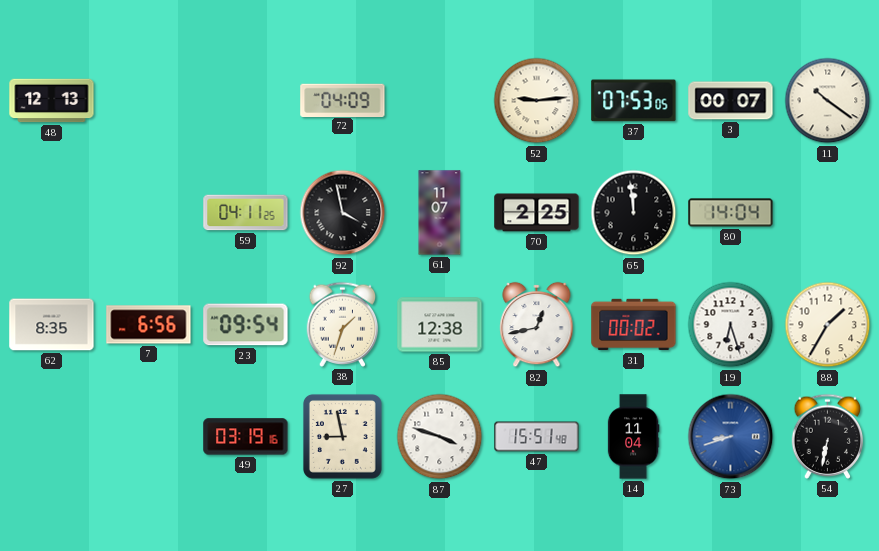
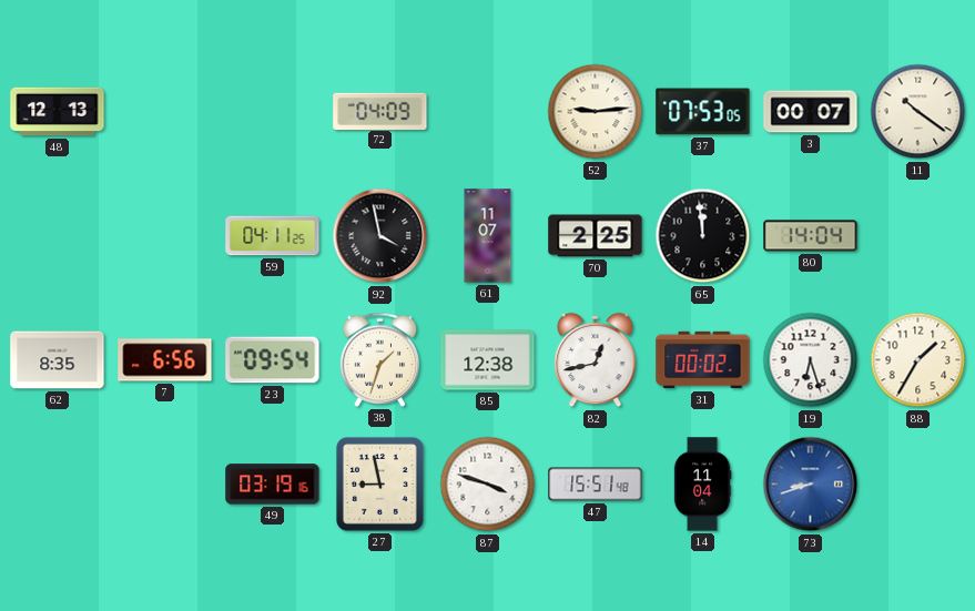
54: 6:32 -> none (828, 436)
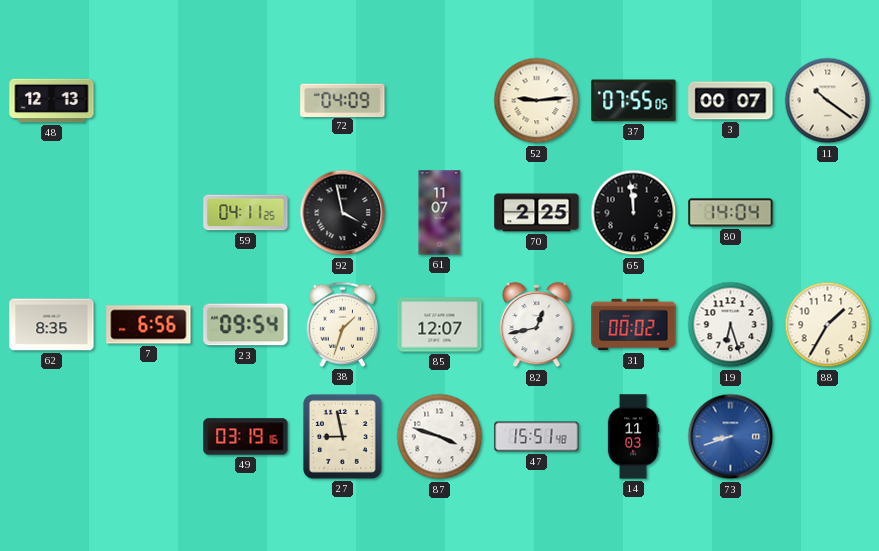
37: 07:53 -> 07:55 (634, 101)
85: 12:38 -> 12:07 (440, 325)
14: 11:04 -> 11:03 (633, 437)
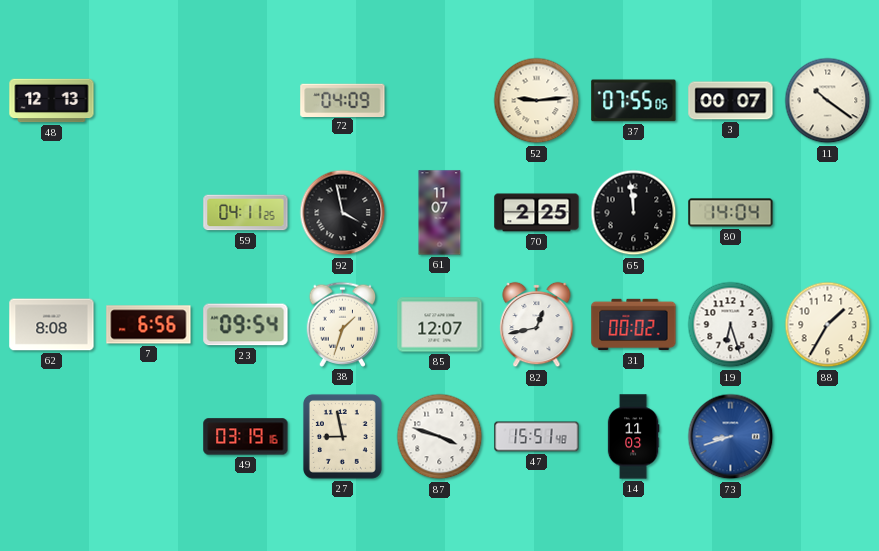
62: 8:35 -> 8:08 (52, 325)
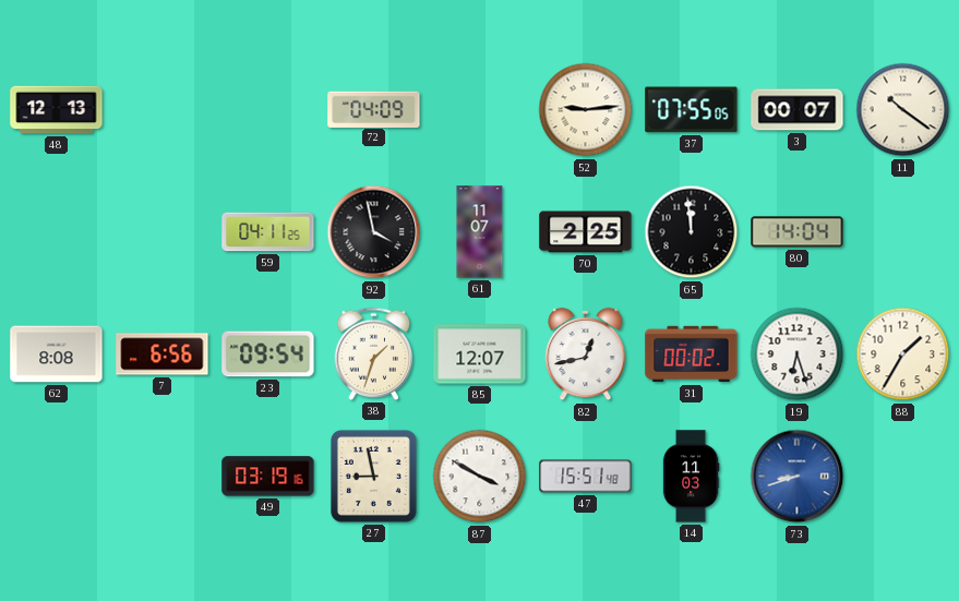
87: 3:48 -> 3:50 (480, 477)
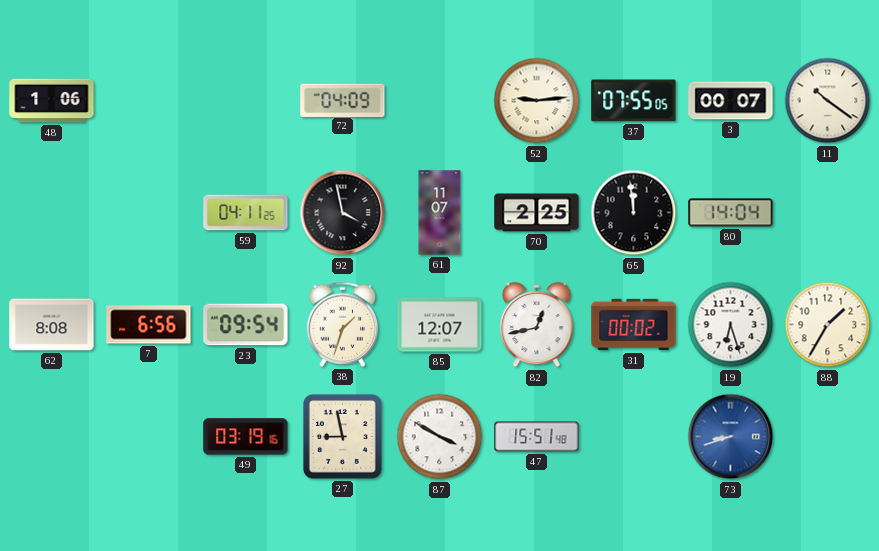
48: 12:13 -> 1:06 (52, 101)
14: 11:03 -> none (691, 477)
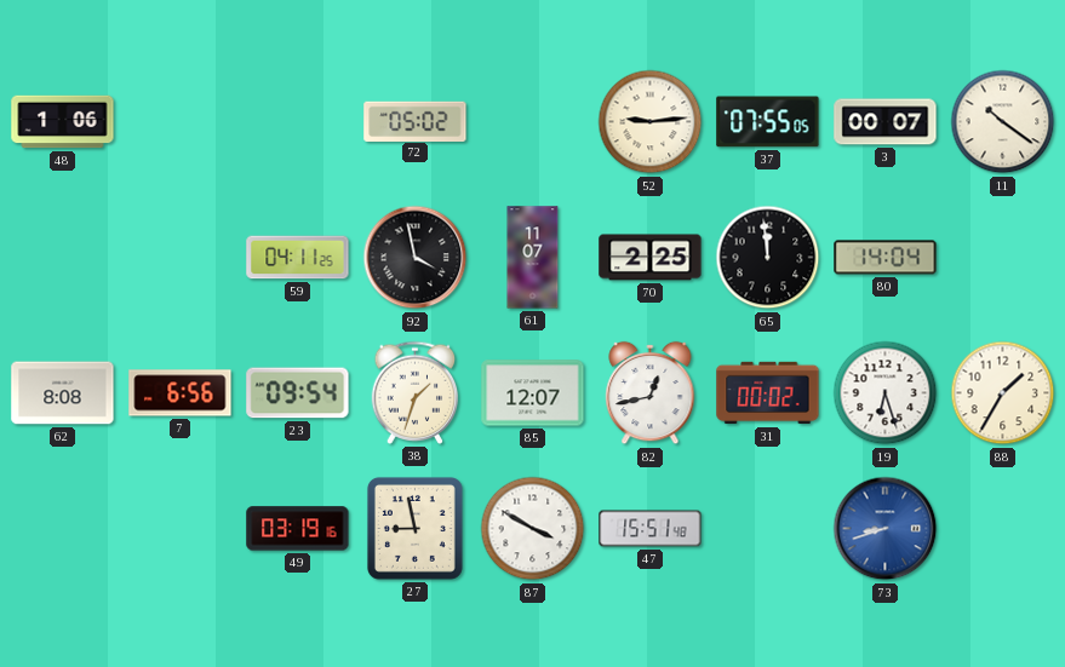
72: 04:09 -> 05:02 (416, 121)
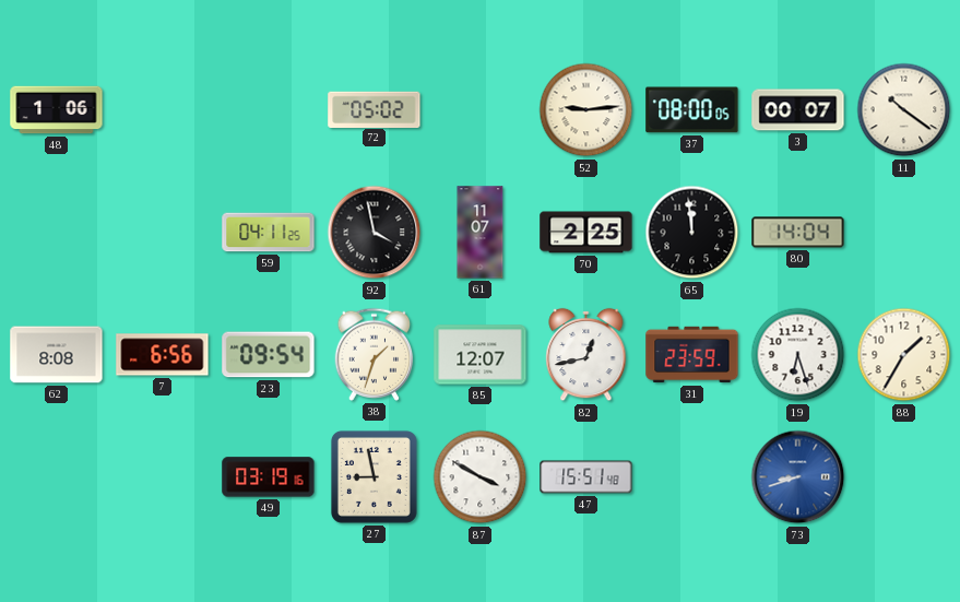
37: 07:55 -> 08:00 (692, 110)
31: 00:02 -> 23:59 (692, 355)
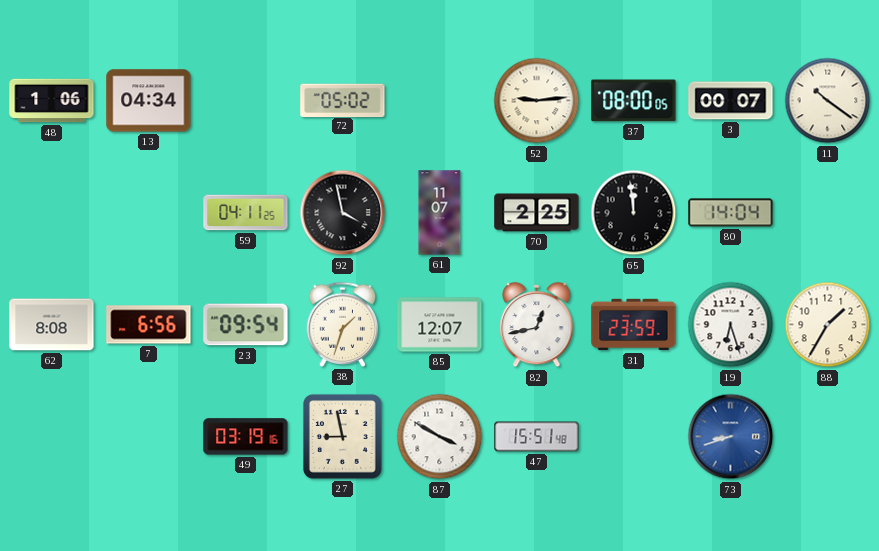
13: none -> 04:34 (149, 101)
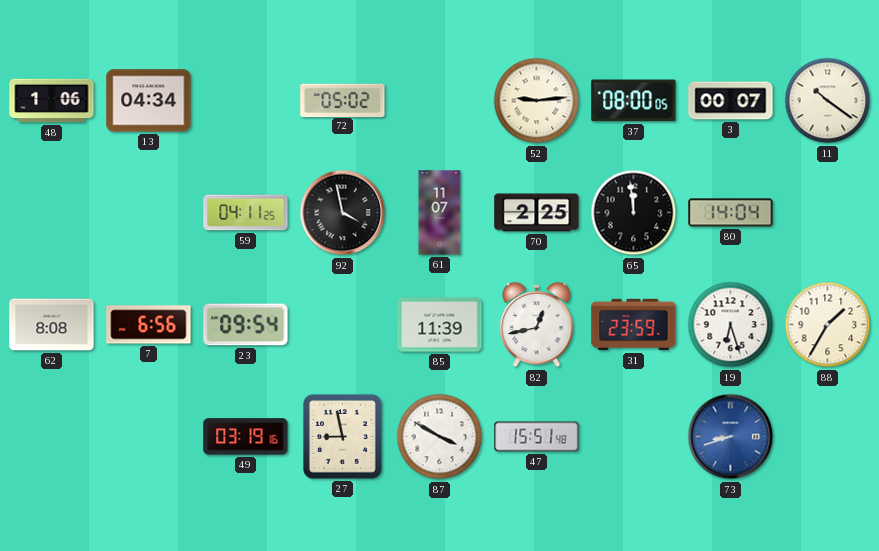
38: 1:33 -> none (343, 324)
85: 12:07 -> 11:39 (440, 325)
